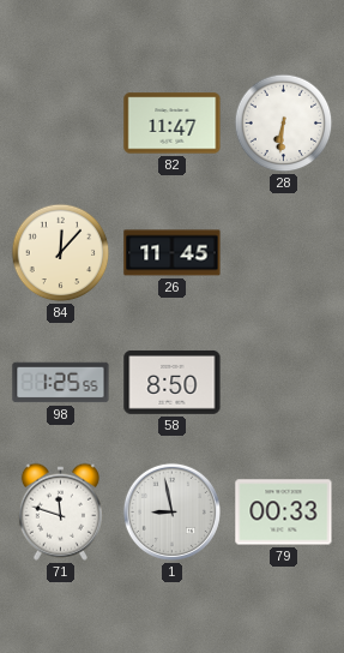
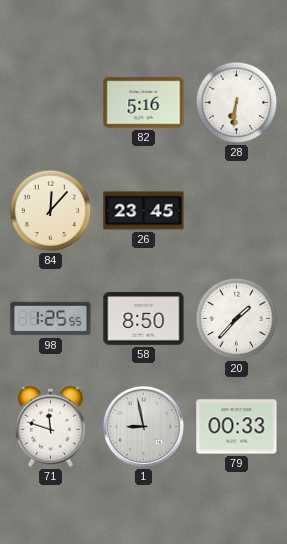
82: 11:47 -> 5:16 (144, 103)
26: 11:45 -> 23:45 (144, 211)
20: none -> 1:37 (237, 319)
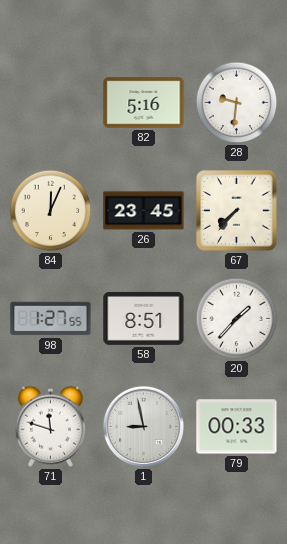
28: 6:31 -> 9:31 (237, 103)
84: 12:07 -> 12:04 (51, 211)
67: none -> 7:37 (237, 211)
98: 1:25 -> 1:27 (51, 319)
58: 8:50 -> 8:51 (144, 319)
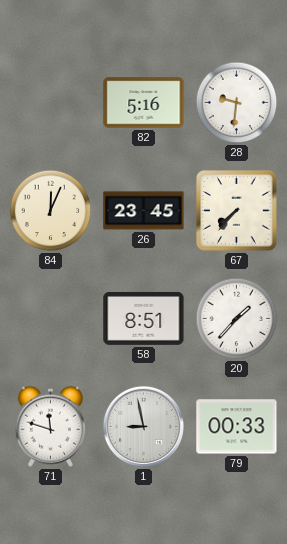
98: 1:27 -> none (51, 319)
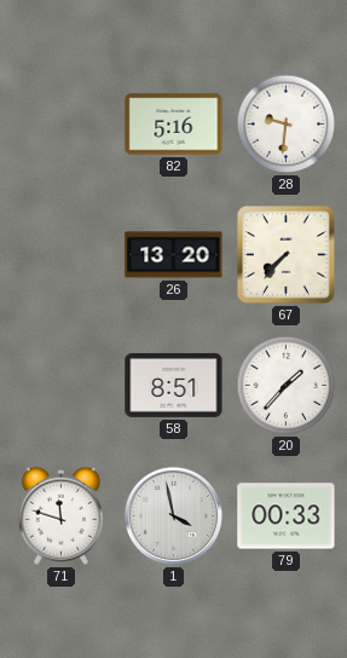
84: 12:04 -> none (51, 211)
26: 23:45 -> 13:20 (174, 255)
1: 8:58 -> 3:58 (173, 515)
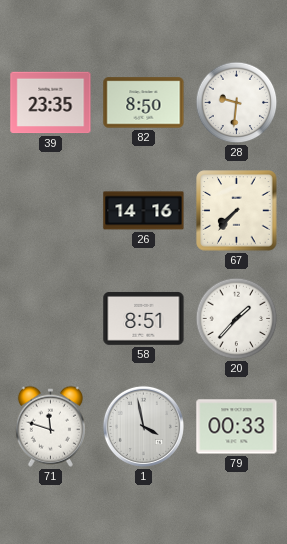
39: none -> 23:35 (51, 103)
82: 5:16 -> 8:50 (144, 103)
26: 13:20 -> 14:16 (144, 211)
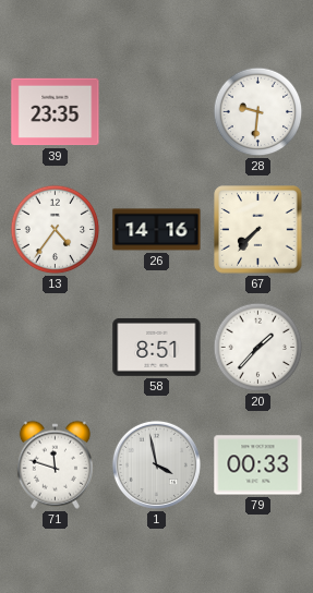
82: 8:50 -> none (144, 103)
13: none -> 4:36 (56, 230)
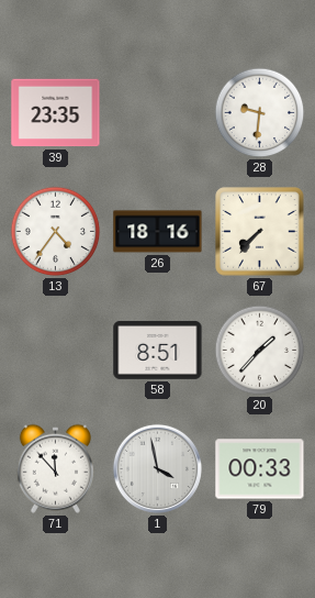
26: 14:16 -> 18:16 (158, 232)
71: 11:48 -> 11:53 (55, 468)
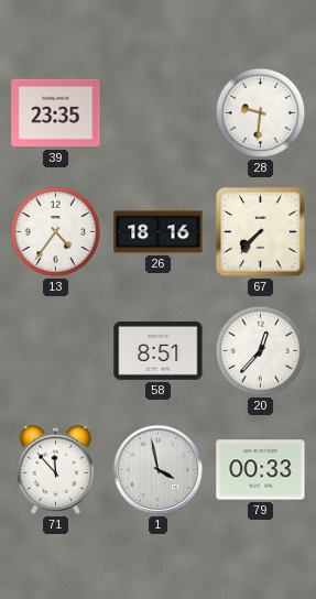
20: 1:37 -> 12:37 (261, 351)
